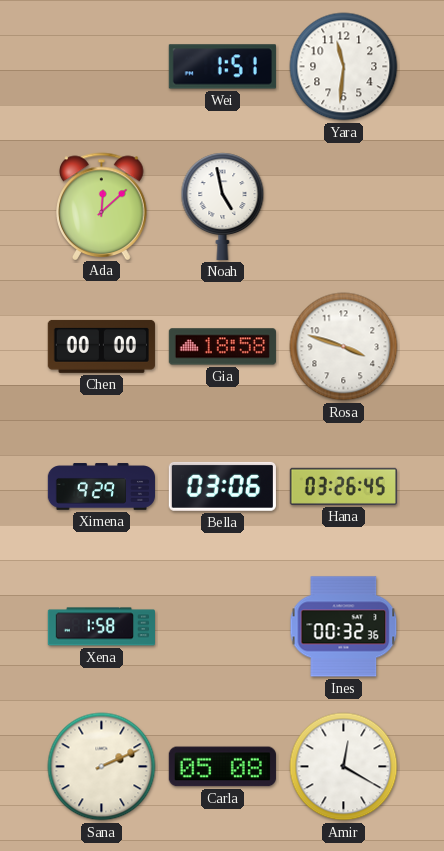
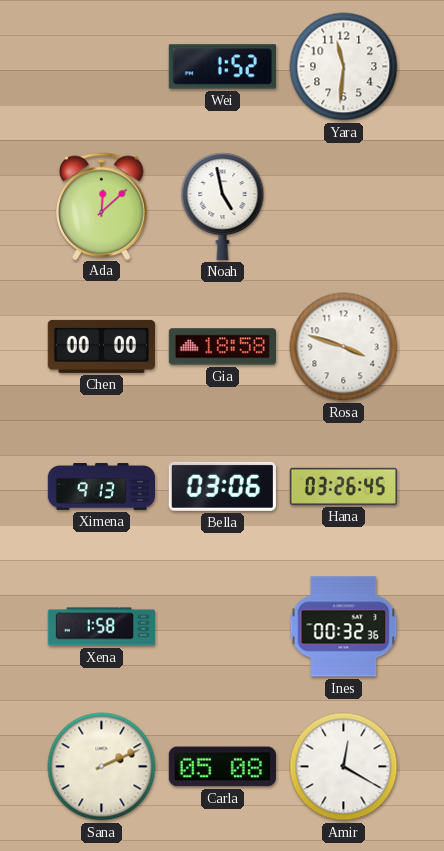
Wei: 1:51 -> 1:52 (222, 67)
Ximena: 9:29 -> 9:13 (101, 487)
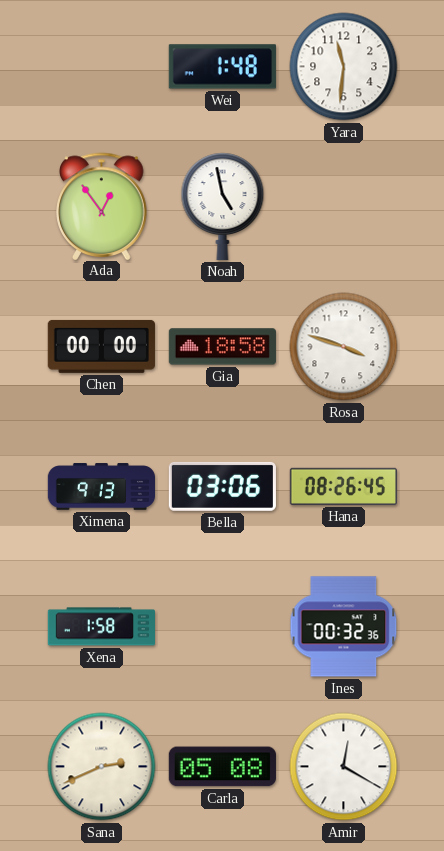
Wei: 1:52 -> 1:48 (222, 67)
Ada: 12:08 -> 12:54 (102, 206)
Hana: 03:26 -> 08:26 (343, 486)
Sana: 2:11 -> 2:41 (102, 767)
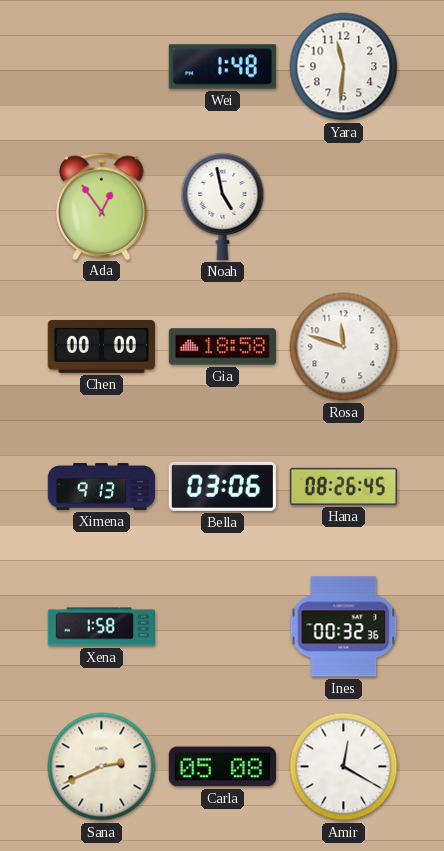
Rosa: 3:48 -> 11:48 (344, 347)
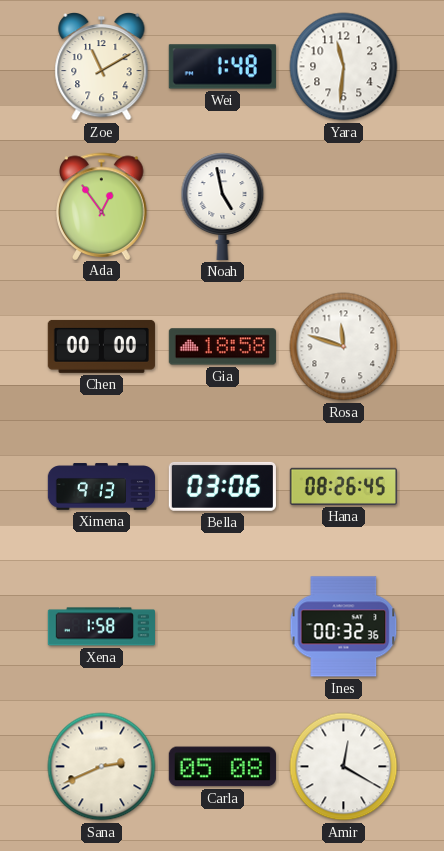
Zoe: none -> 11:10 (102, 67)
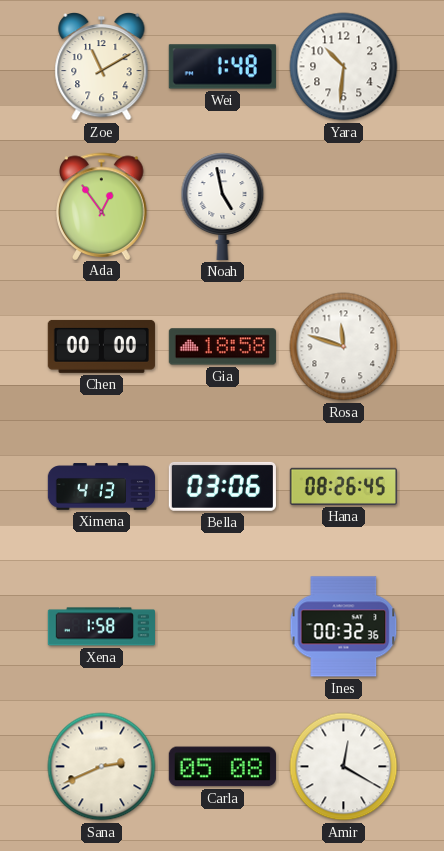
Yara: 11:31 -> 10:31 (344, 67)
Ximena: 9:13 -> 4:13 (101, 487)
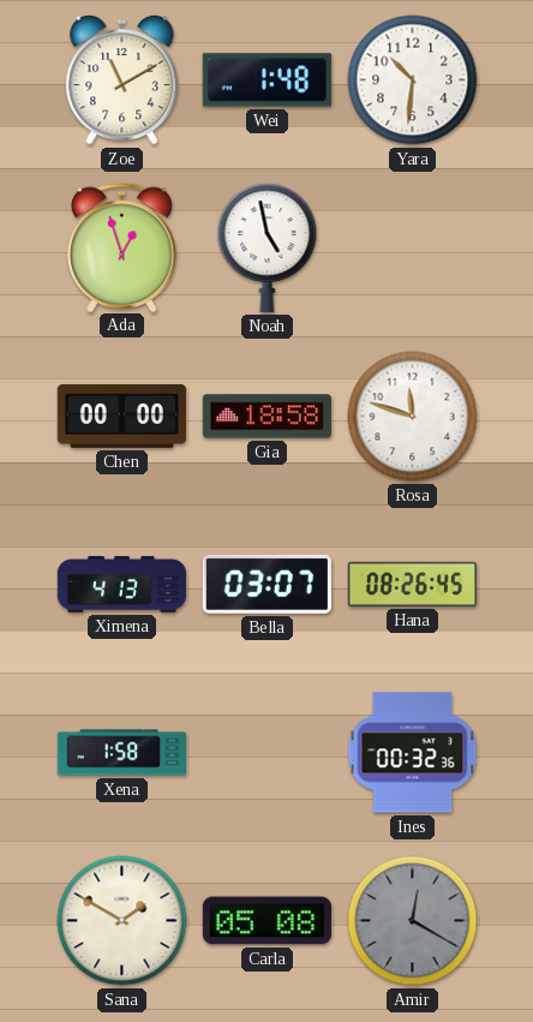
Ada: 12:54 -> 12:57 (122, 247)
Bella: 03:06 -> 03:07 (266, 584)
Sana: 2:41 -> 1:50 (122, 921)
Amir dial: white -> grey (413, 921)
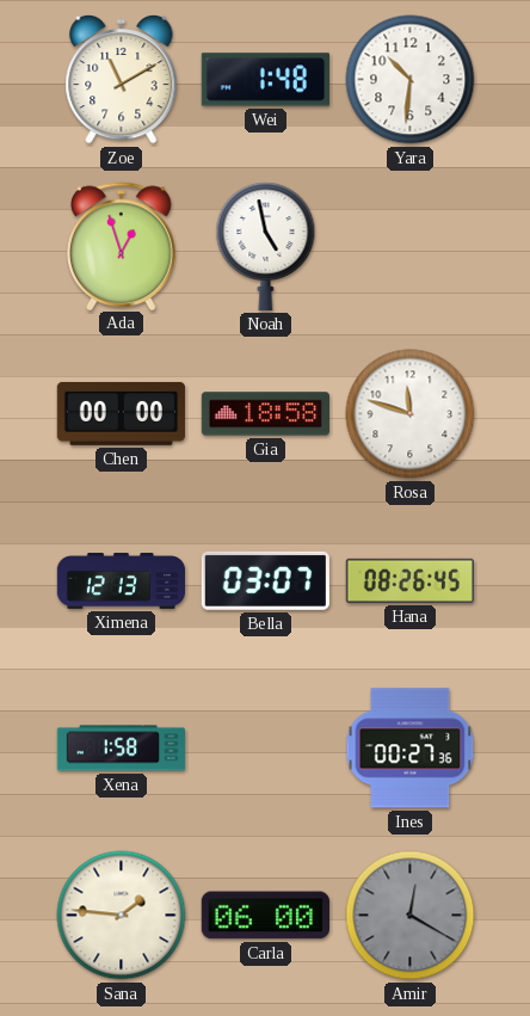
Ximena: 4:13 -> 12:13 (121, 581)
Ines: 00:32 -> 00:27 (411, 749)
Sana: 1:50 -> 1:46 (122, 916)
Carla: 05:08 -> 06:00 (265, 916)
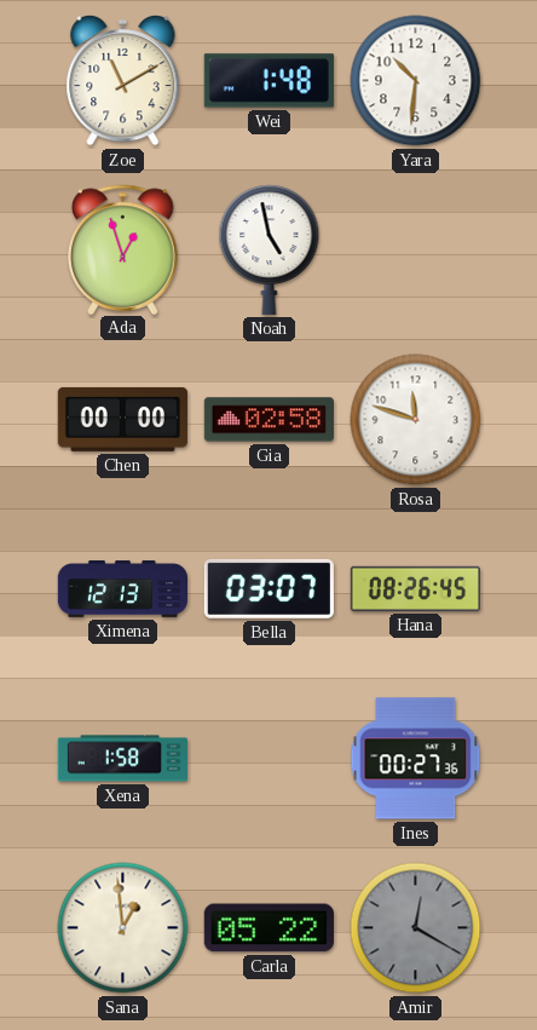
Gia: 18:58 -> 02:58 (268, 420)
Sana: 1:46 -> 12:59 (123, 928)
Carla: 06:00 -> 05:22 (268, 928)
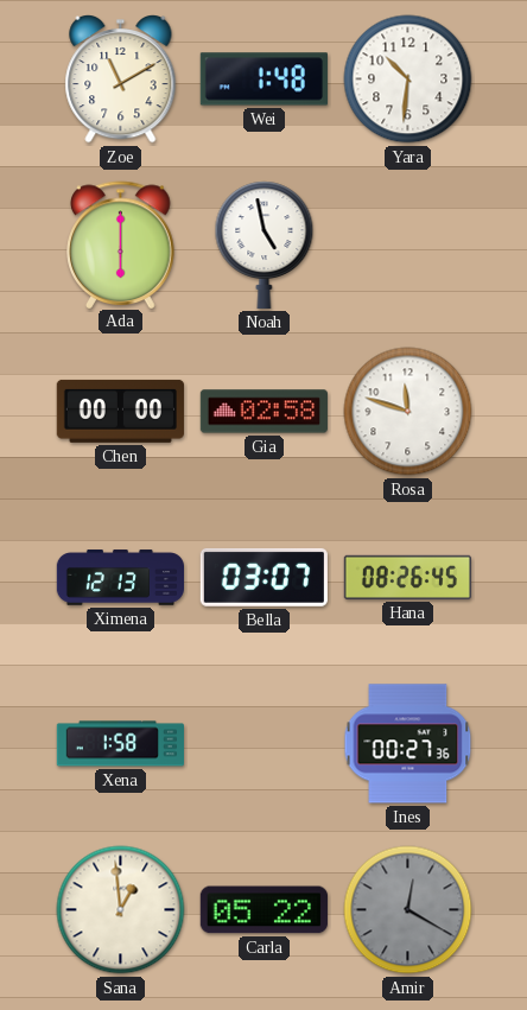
Ada: 12:57 -> 6:00 (121, 244)
